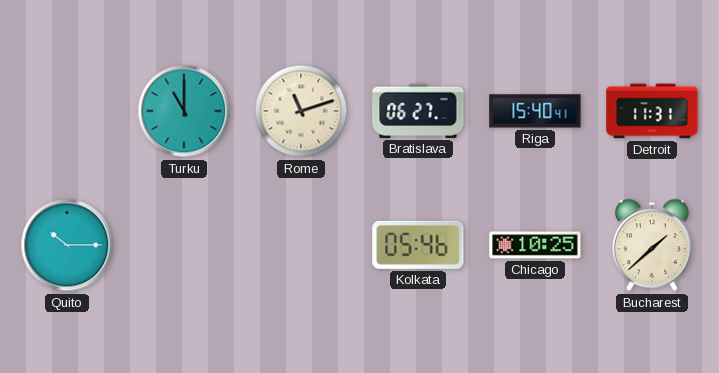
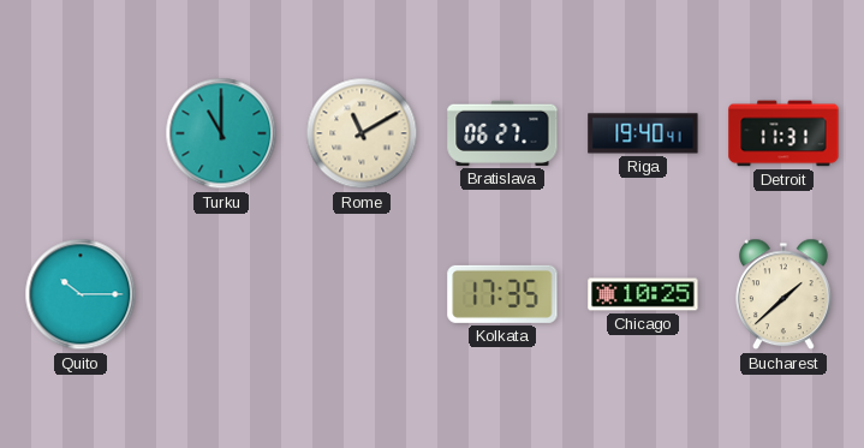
Rome: 11:12 -> 11:10 (362, 133)
Riga: 15:40 -> 19:40 (643, 133)
Kolkata: 05:46 -> 17:35 (502, 294)
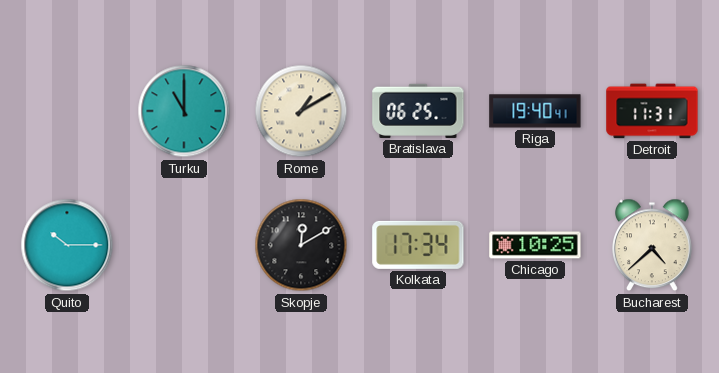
Rome: 11:10 -> 1:10 (301, 111)
Bratislava: 06:27 -> 06:25 (418, 111)
Skopje: none -> 12:10 (301, 245)
Kolkata: 17:35 -> 17:34 (418, 245)
Bucharest: 1:38 -> 4:38 (653, 245)
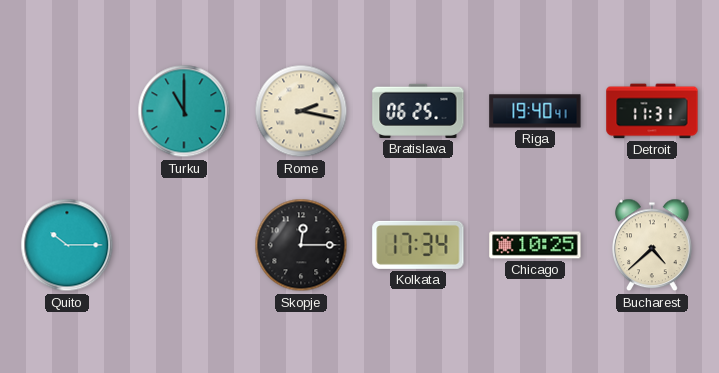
Rome: 1:10 -> 2:17 (301, 111)
Skopje: 12:10 -> 12:15 (301, 245)
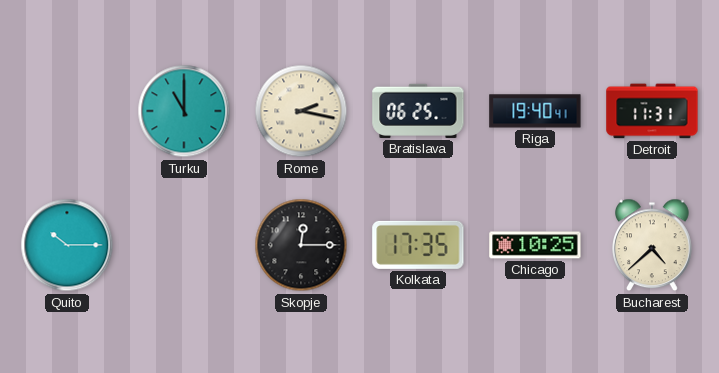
Kolkata: 17:34 -> 17:35 (418, 245)
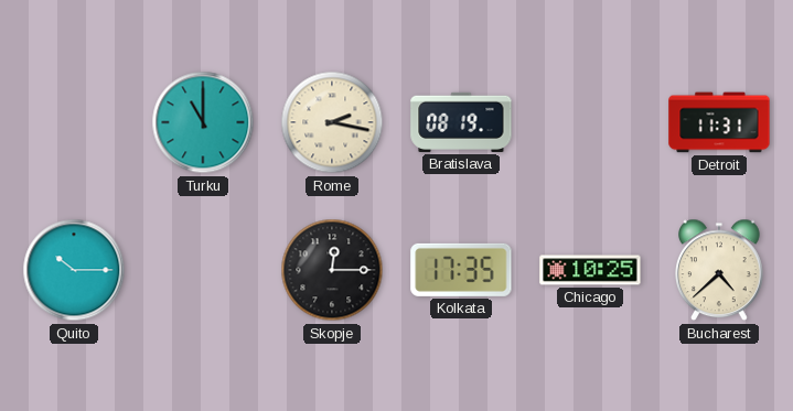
Bratislava: 06:25 -> 08:19 (461, 122)
Riga: 19:40 -> none (535, 111)
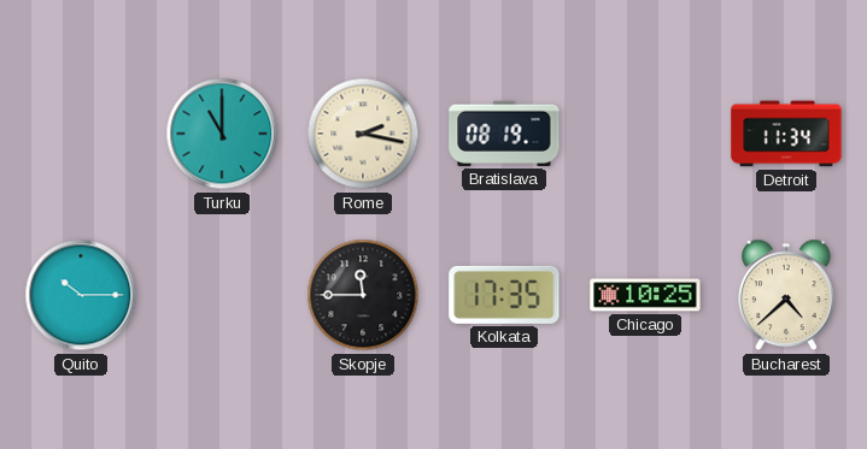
Detroit: 11:31 -> 11:34 (786, 134)
Skopje: 12:15 -> 11:45 (363, 295)
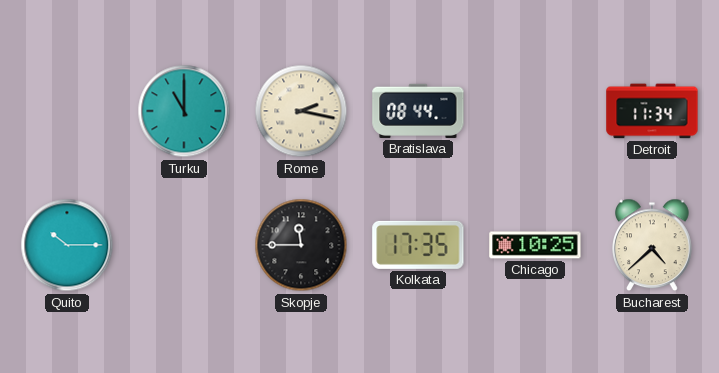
Bratislava: 08:19 -> 08:44 (418, 111)
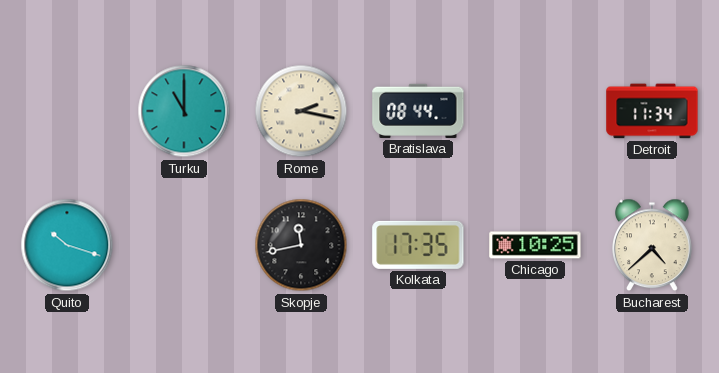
Quito: 10:15 -> 10:18 (67, 245)
Skopje: 11:45 -> 11:43 (301, 245)
